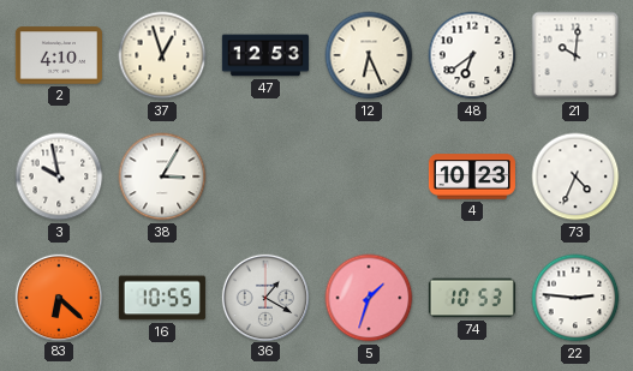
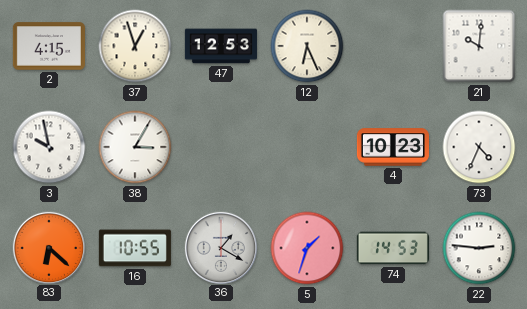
2: 4:10 -> 4:15 (49, 46)
48: 6:39 -> none (472, 55)
74: 10:53 -> 14:53 (393, 248)
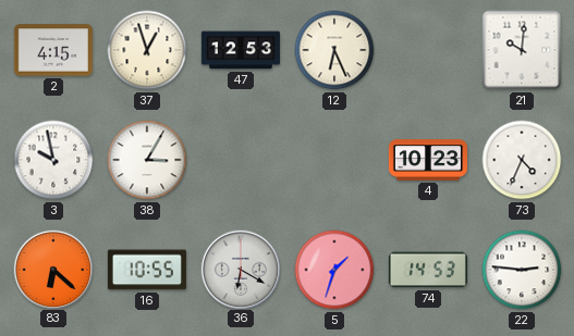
36: 1:20 -> 6:20 (240, 269)
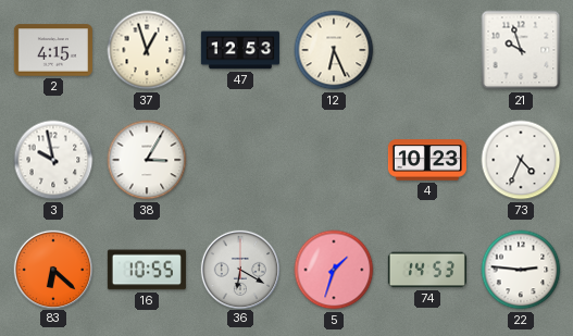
21: 10:01 -> 9:57 (521, 50)
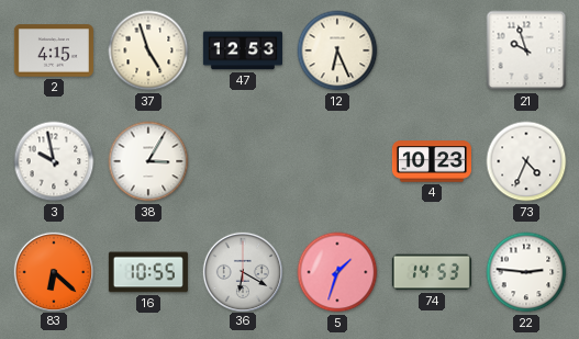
37: 12:57 -> 4:57 (148, 50)
